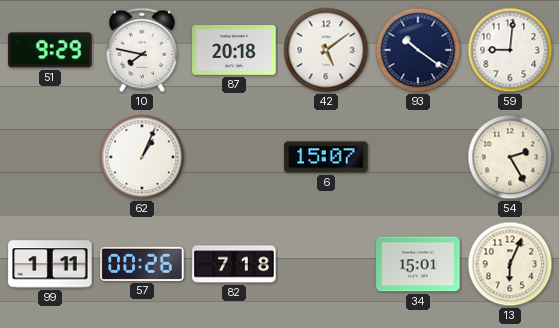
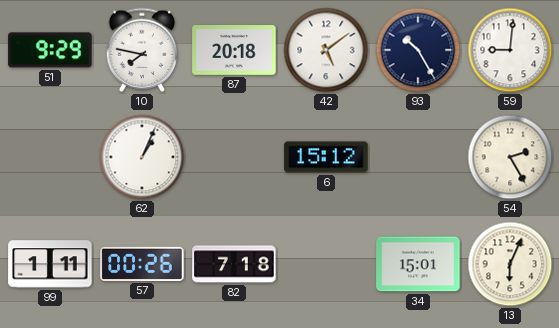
93: 10:21 -> 10:25 (418, 50)
6: 15:07 -> 15:12 (326, 157)
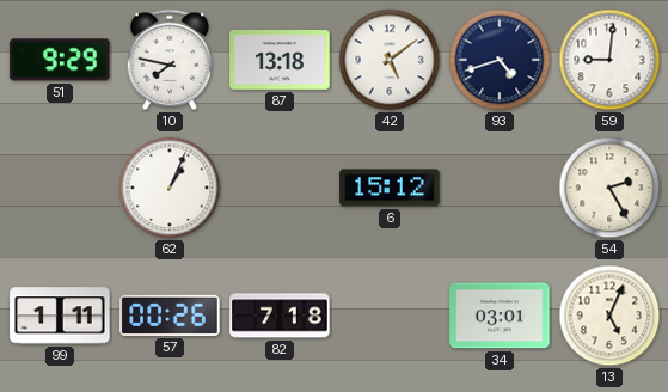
87: 20:18 -> 13:18 (280, 60)
93: 10:25 -> 4:42 (500, 60)
34: 15:01 -> 03:01 (500, 316)
13: 6:04 -> 5:04 (609, 316)
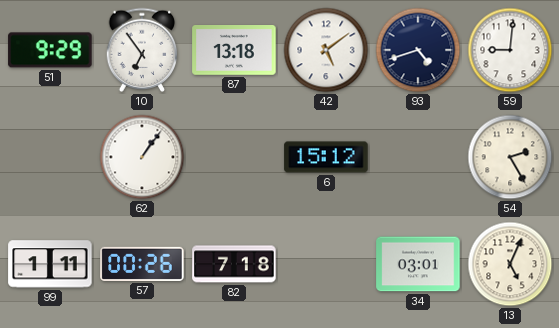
10: 7:47 -> 6:54 (142, 50)
62: 1:04 -> 1:06 (142, 157)
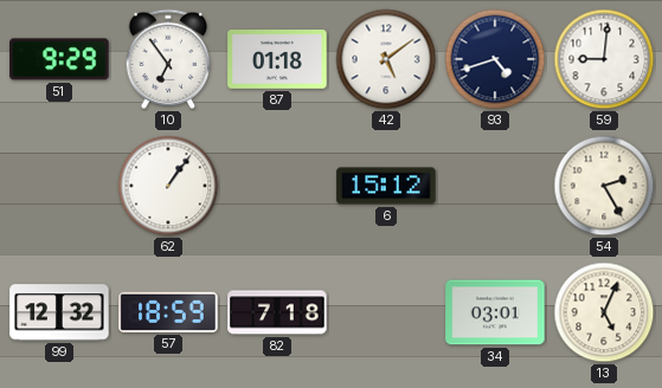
87: 13:18 -> 01:18 (277, 59)
99: 1:11 -> 12:32 (59, 312)
57: 00:26 -> 18:59 (168, 312)
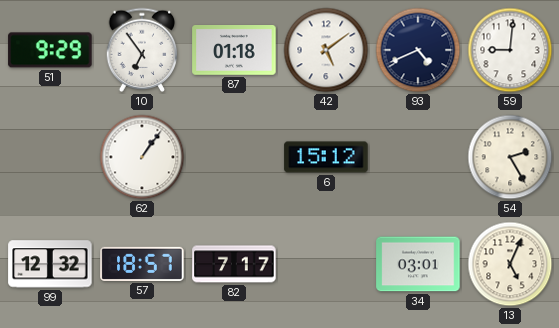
93: 4:42 -> 4:41 (418, 50)
57: 18:59 -> 18:57 (142, 264)
82: 7:18 -> 7:17 (234, 264)
